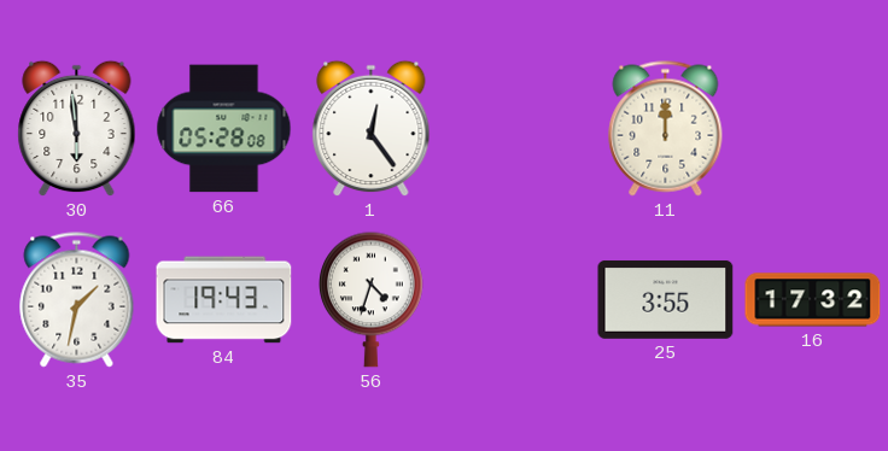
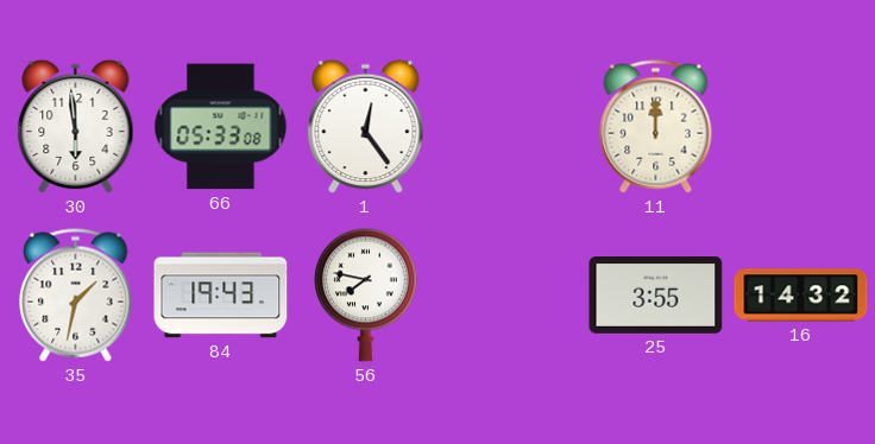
66: 05:28 -> 05:33 (221, 127)
56: 4:33 -> 7:47 (366, 294)
16: 17:32 -> 14:32 (801, 296)
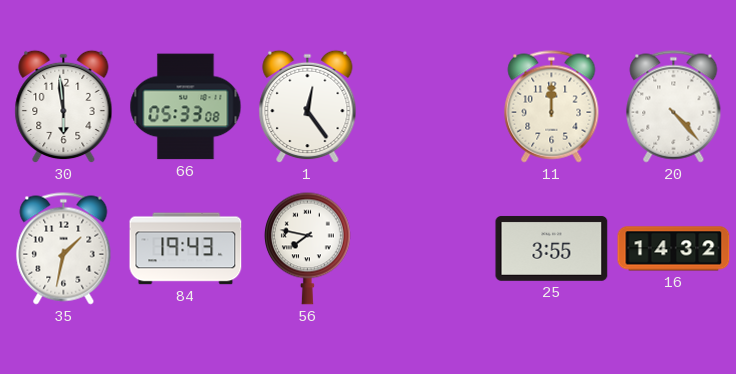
20: none -> 4:23 (674, 107)
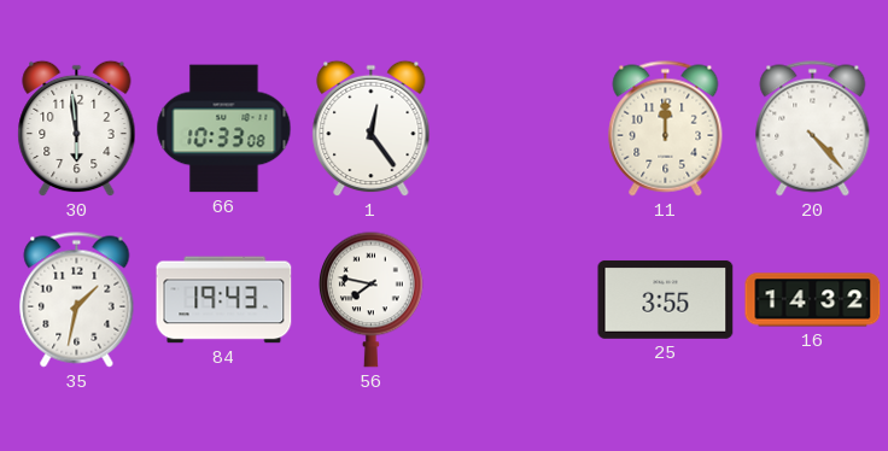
66: 05:33 -> 10:33 (224, 129)
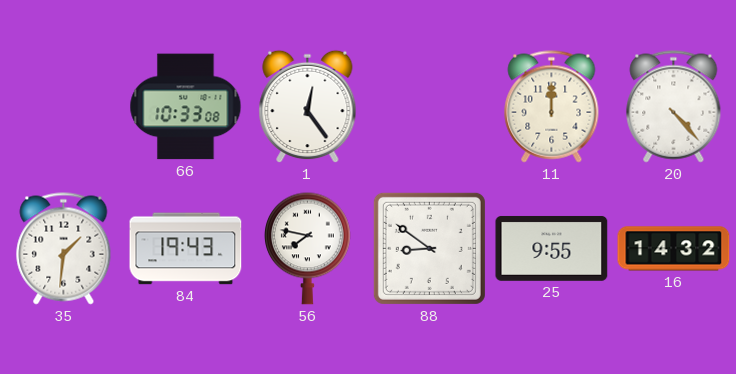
30: 5:59 -> none (77, 129)
35: 1:32 -> 1:31 (64, 249)
88: none -> 8:51 (429, 248)
25: 3:55 -> 9:55 (552, 248)
